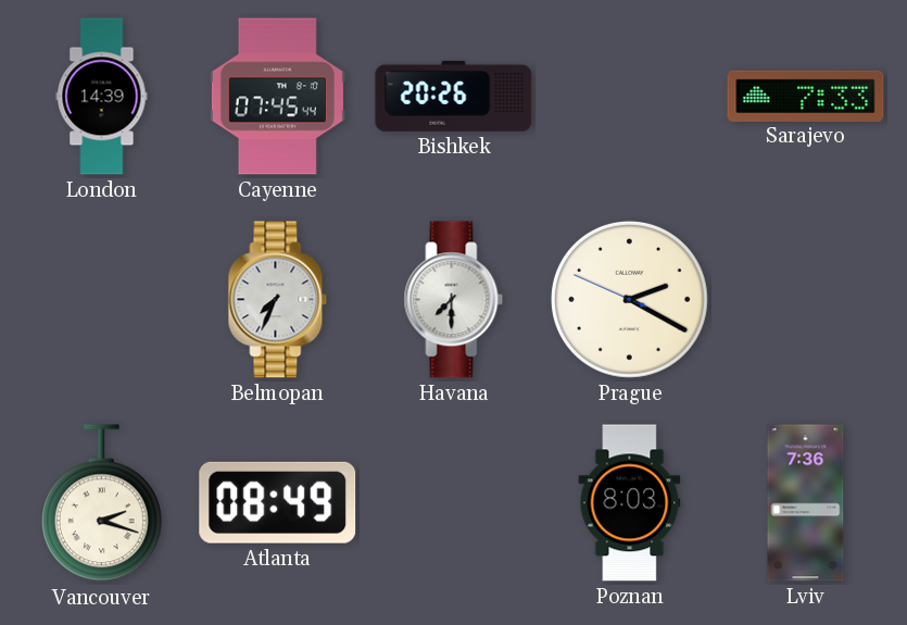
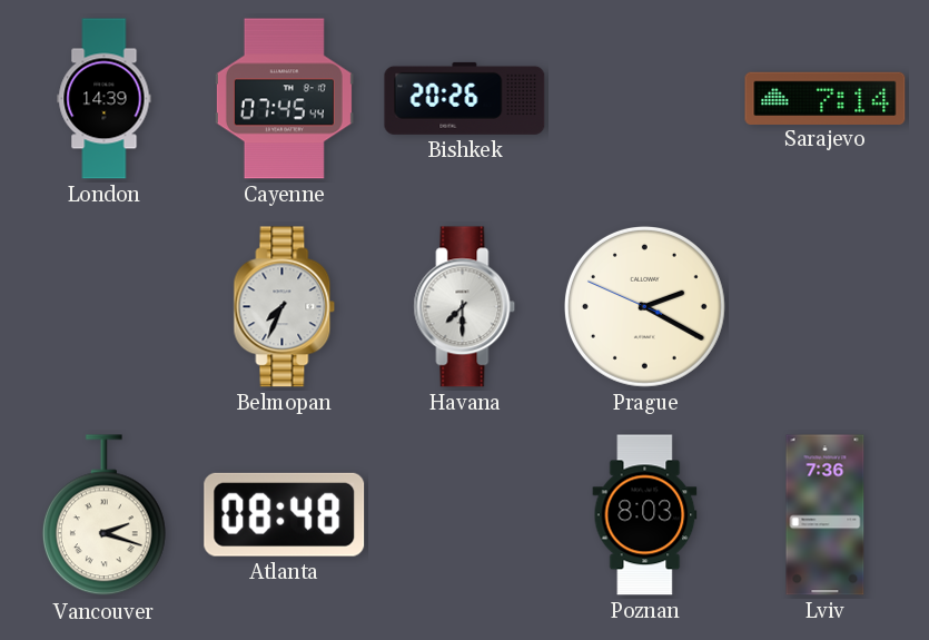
Sarajevo: 7:33 -> 7:14 (826, 98)
Atlanta: 08:49 -> 08:48 (285, 514)
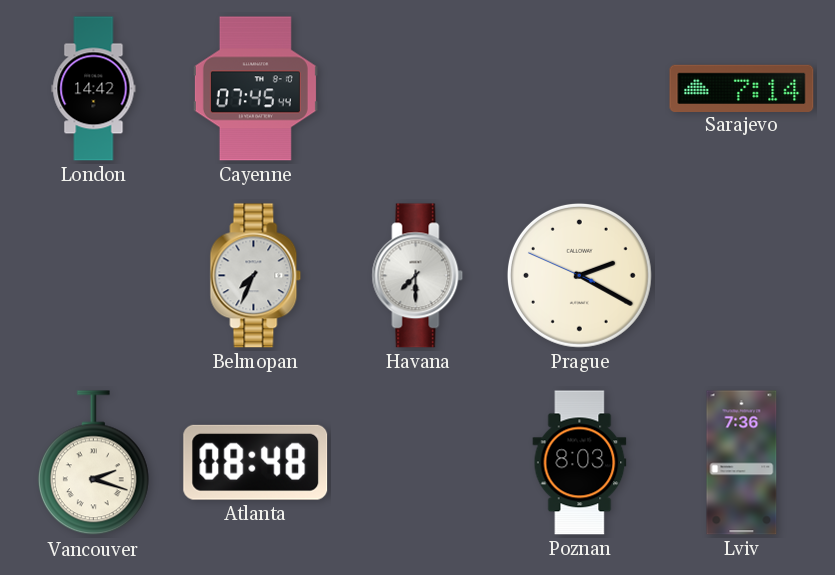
London: 14:39 -> 14:42 (94, 89)
Bishkek: 20:26 -> none (465, 98)
